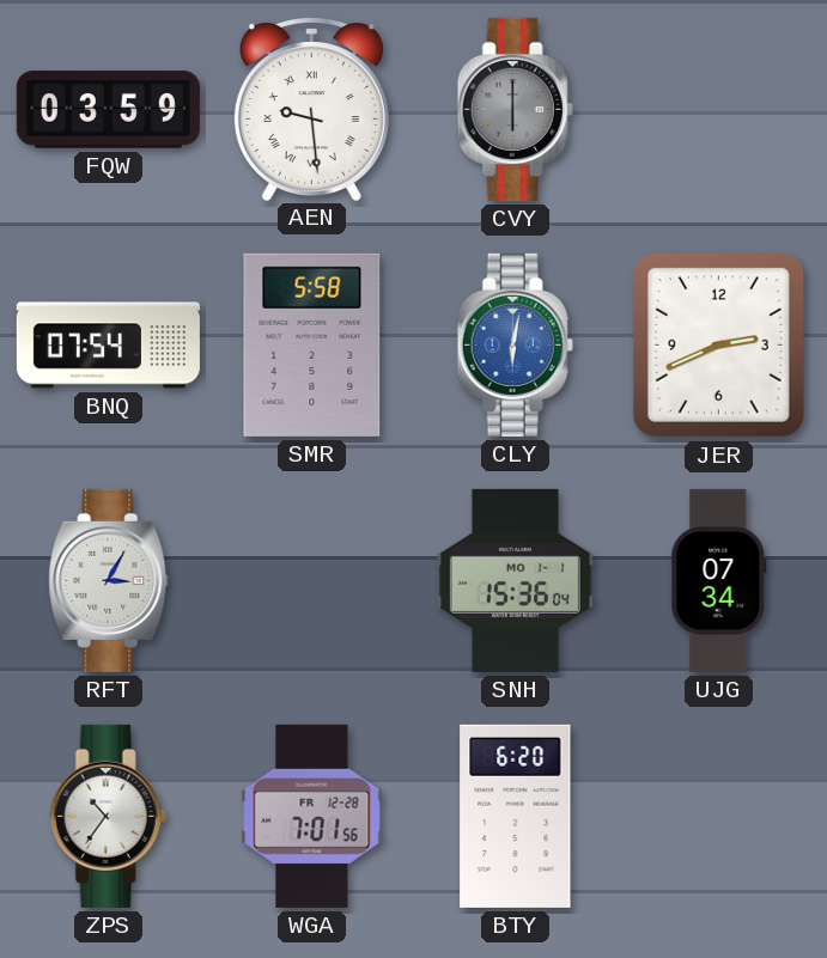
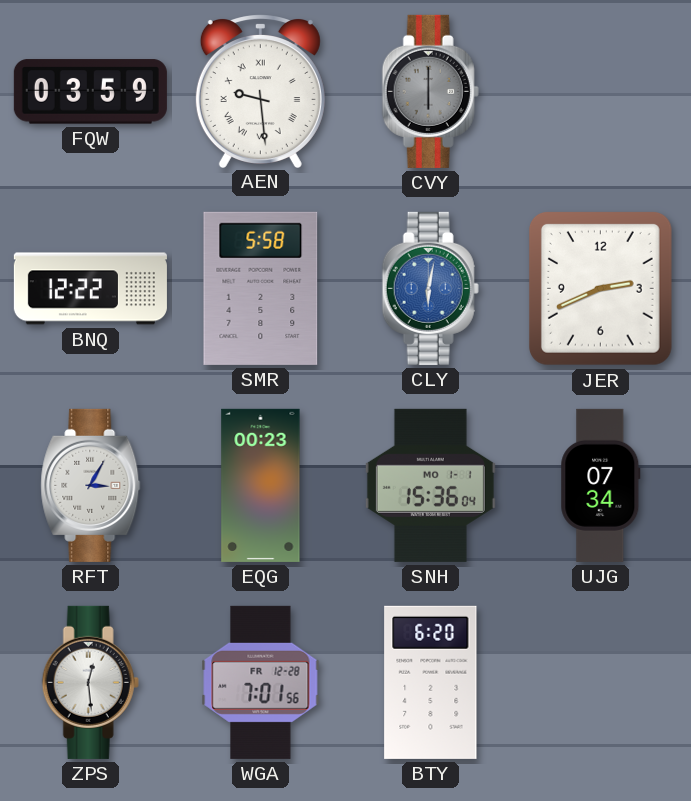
BNQ: 07:54 -> 12:22 (90, 289)
EQG: none -> 00:23 (261, 485)
ZPS: 10:36 -> 12:29 (90, 682)
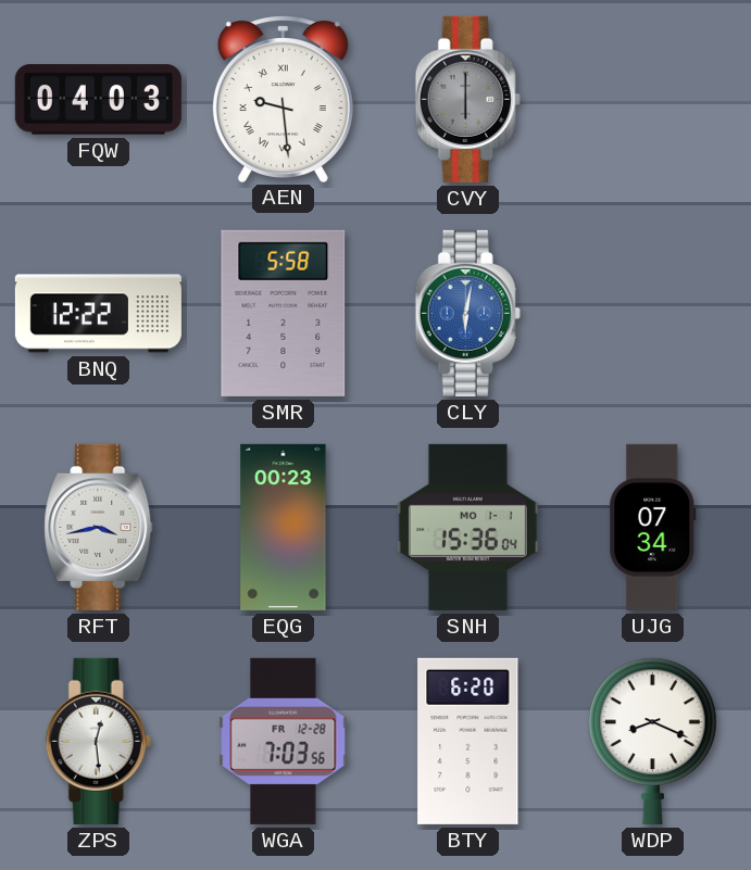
FQW: 03:59 -> 04:03 (98, 100)
JER: 2:41 -> none (600, 288)
RFT: 3:05 -> 3:43 (99, 527)
WGA: 7:01 -> 7:03 (284, 741)
WDP: none -> 8:19 (653, 741)
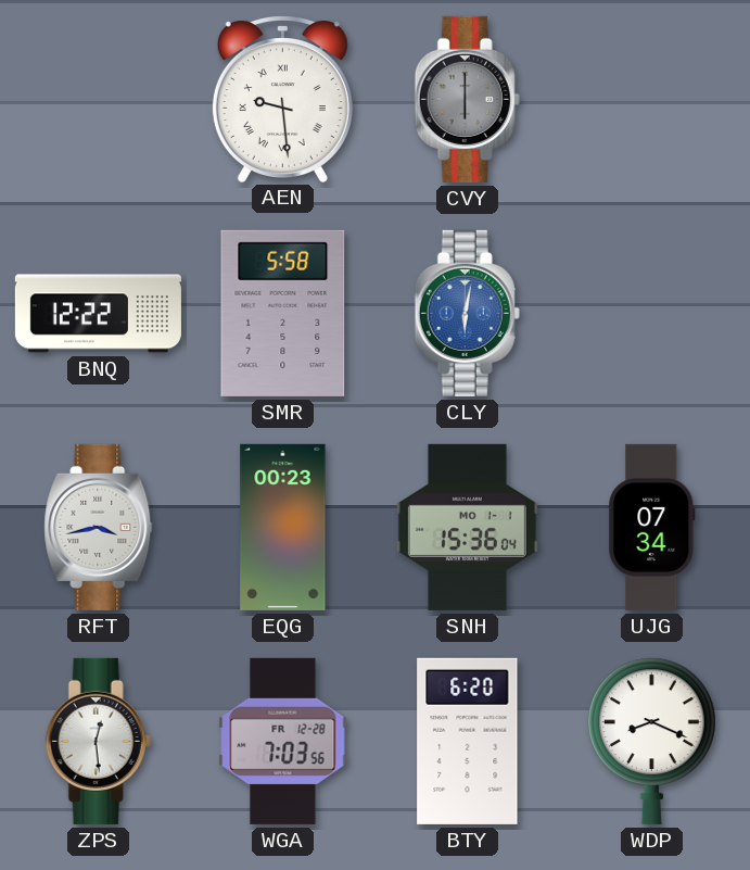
FQW: 04:03 -> none (98, 100)
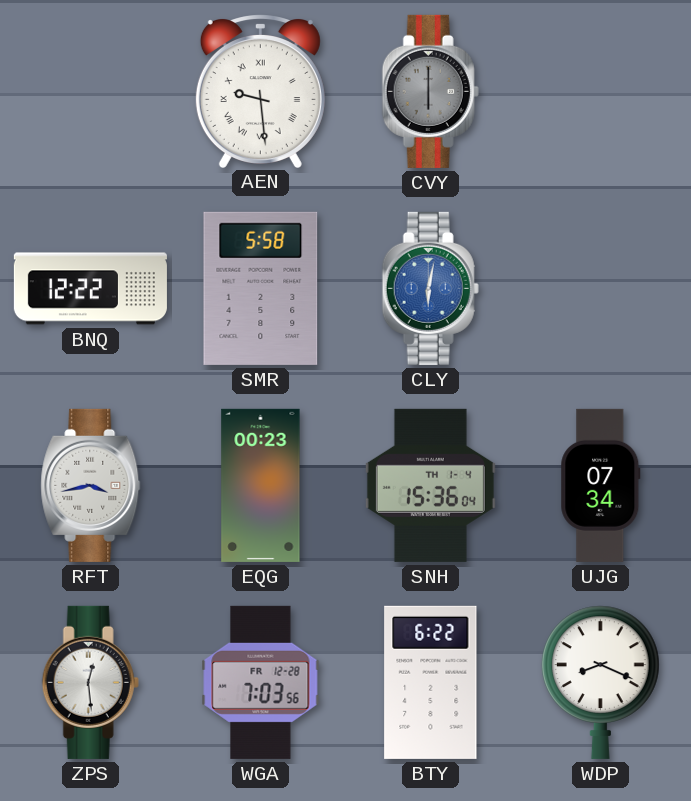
SNH date: MO 1-1 -> TH 1-4 (430, 485)
BTY: 6:20 -> 6:22 (431, 682)
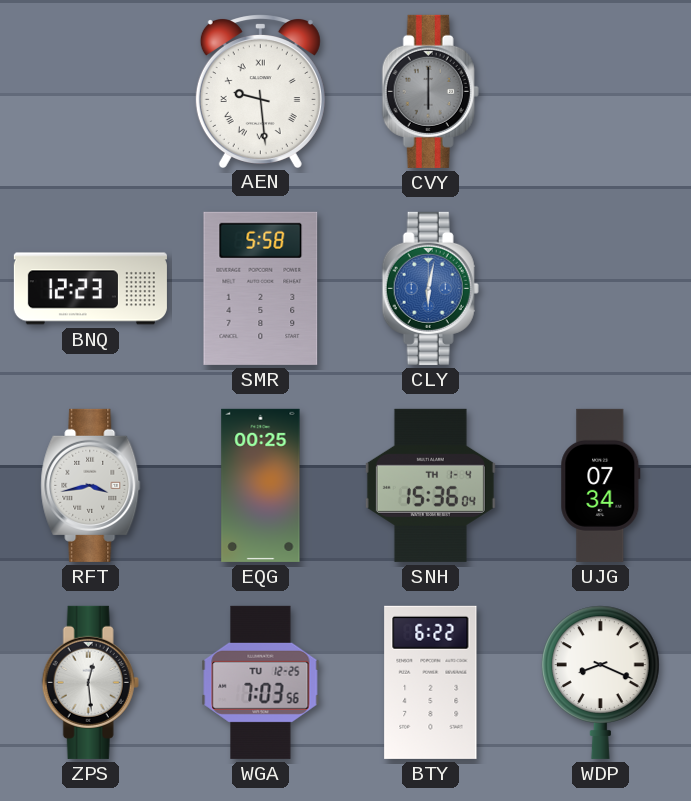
BNQ: 12:22 -> 12:23 (90, 289)
EQG: 00:23 -> 00:25 (261, 485)
WGA date: FR 12-28 -> TU 12-25 (261, 682)
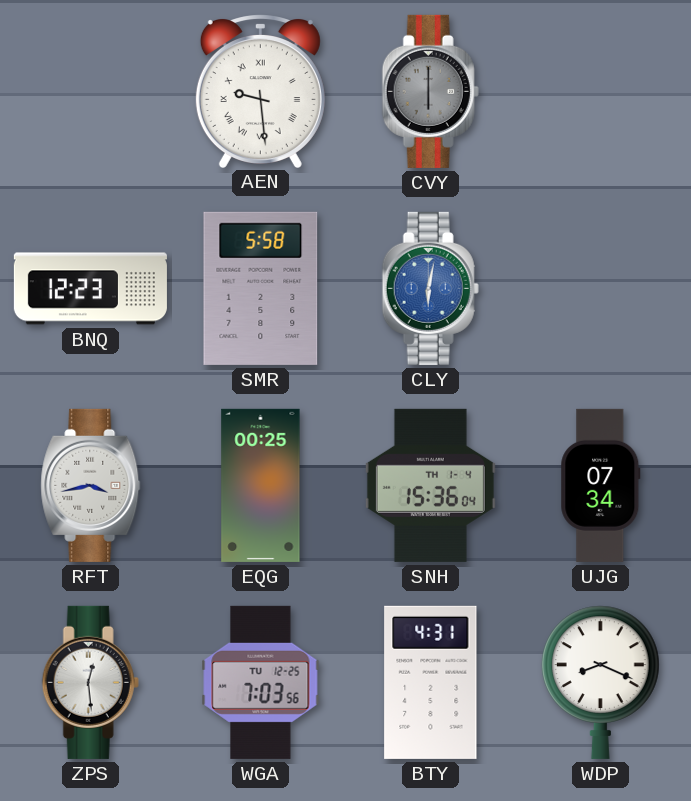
BTY: 6:22 -> 4:31 (431, 682)
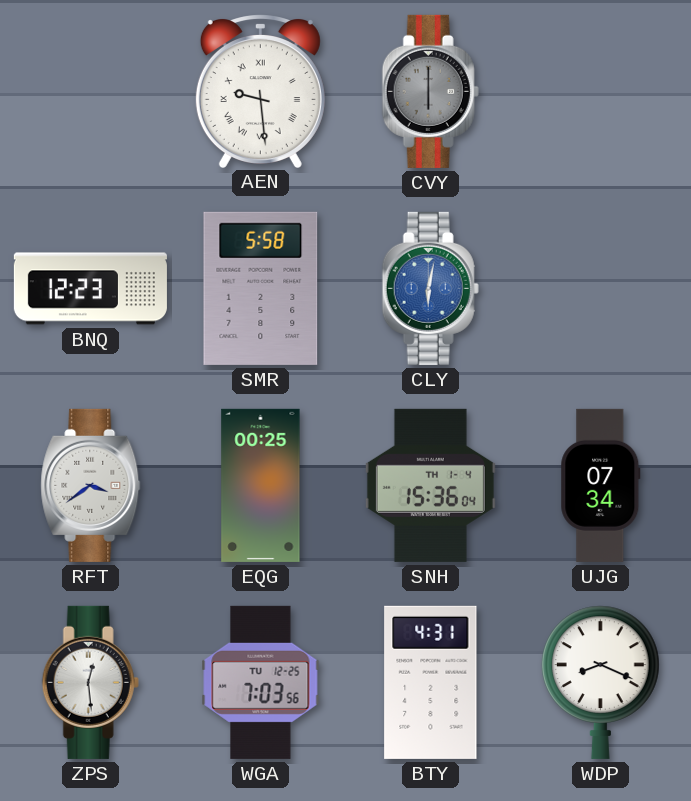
RFT: 3:43 -> 3:39 (91, 485)
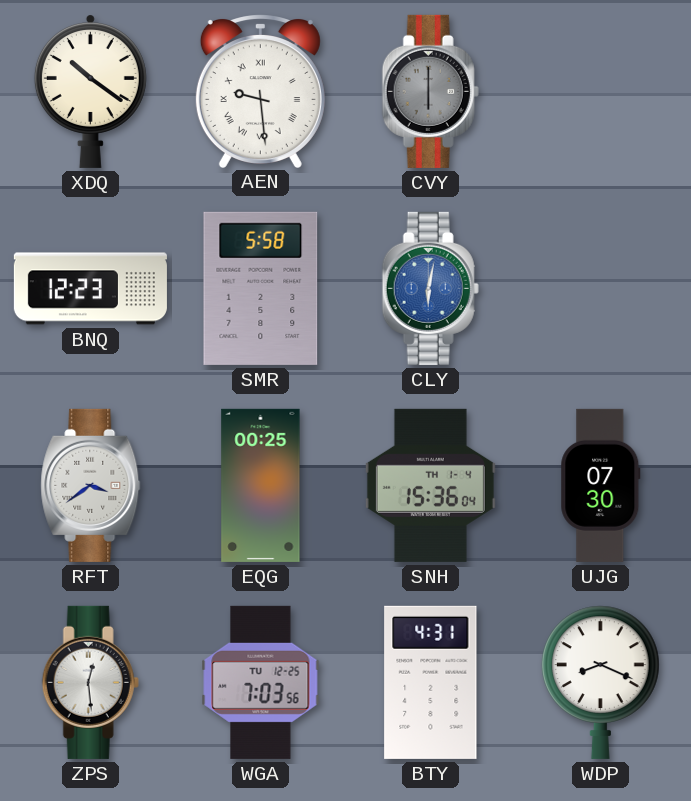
XDQ: none -> 10:21 (90, 92)
UJG: 07:34 -> 07:30 (601, 485)
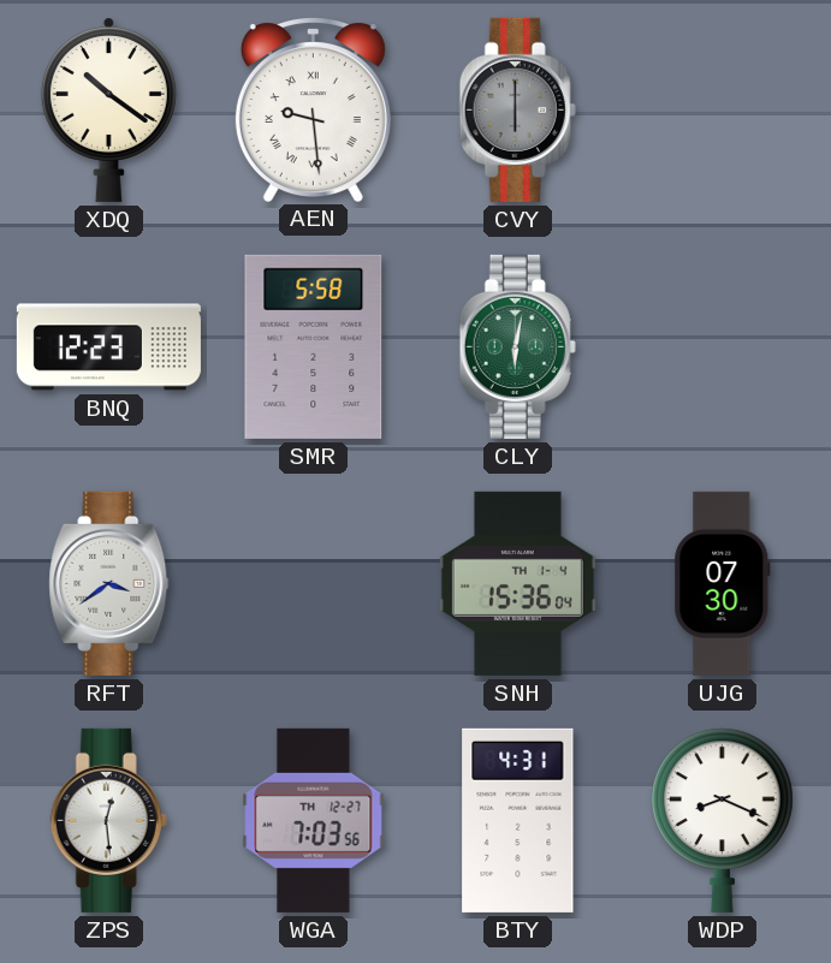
CLY dial: blue -> green (517, 346)
EQG: 00:25 -> none (261, 485)
WGA date: TU 12-25 -> TH 12-27 (314, 820)
